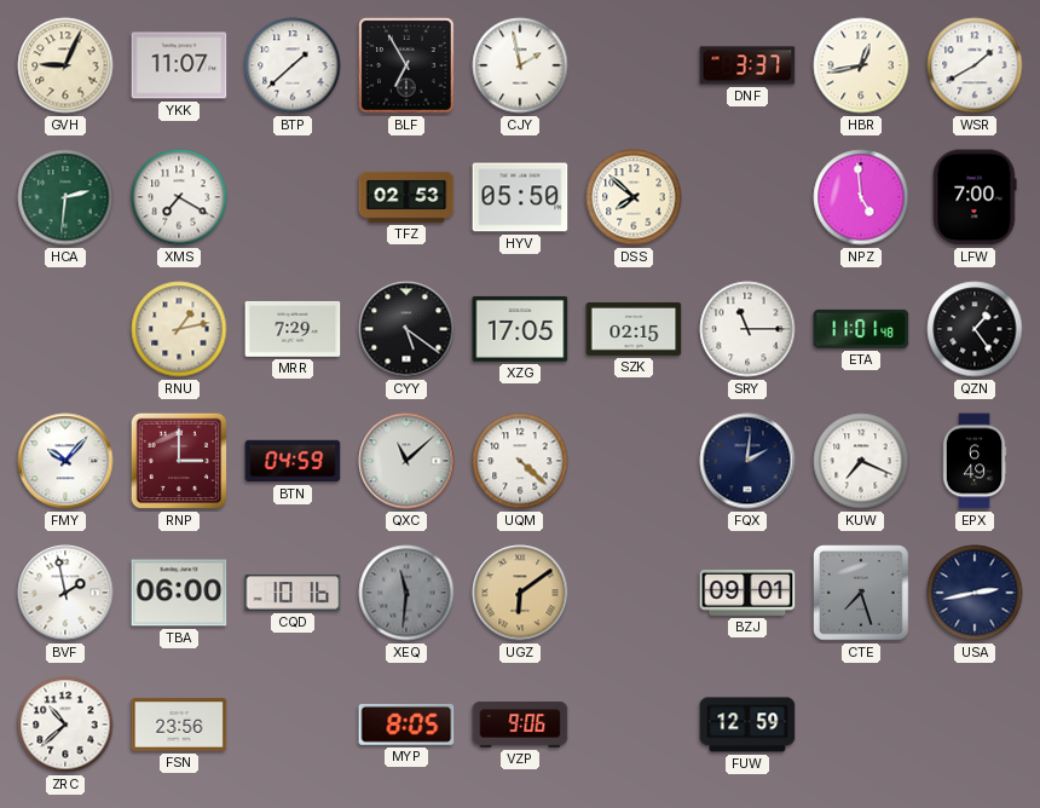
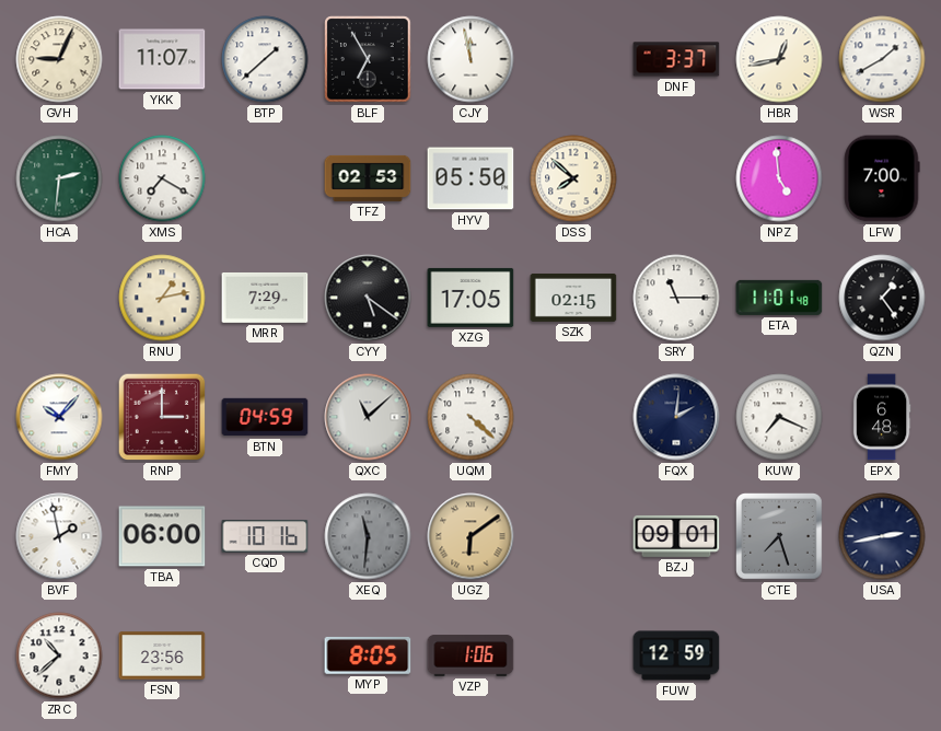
CJY: 1:58 -> 11:58 (471, 59)
EPX: 6:49 -> 6:48 (882, 417)
VZP: 9:06 -> 1:06 (471, 655)
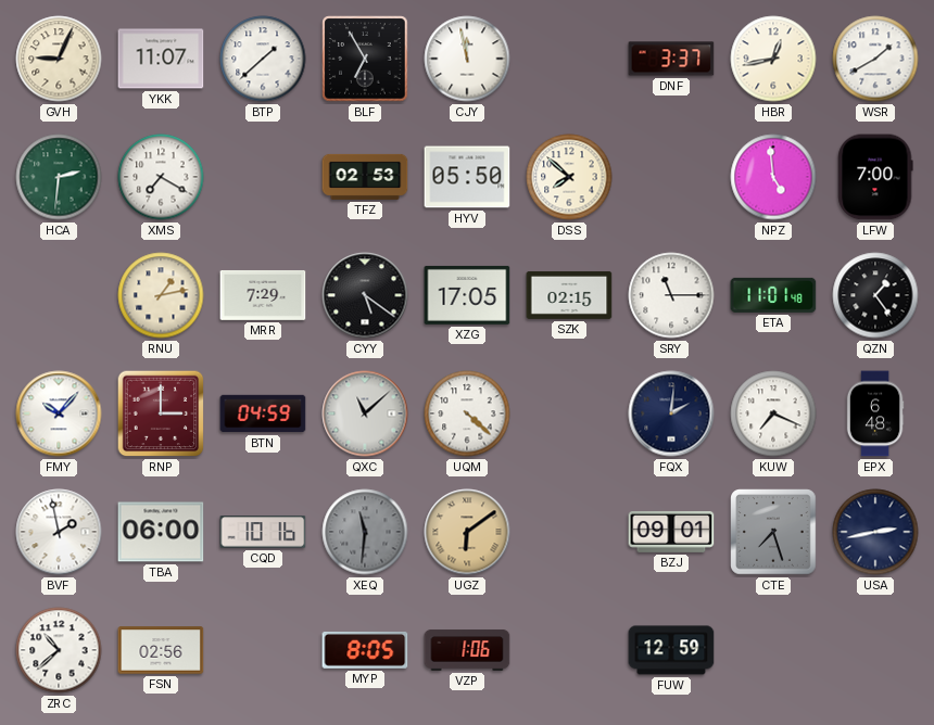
FSN: 23:56 -> 02:56 (161, 650)
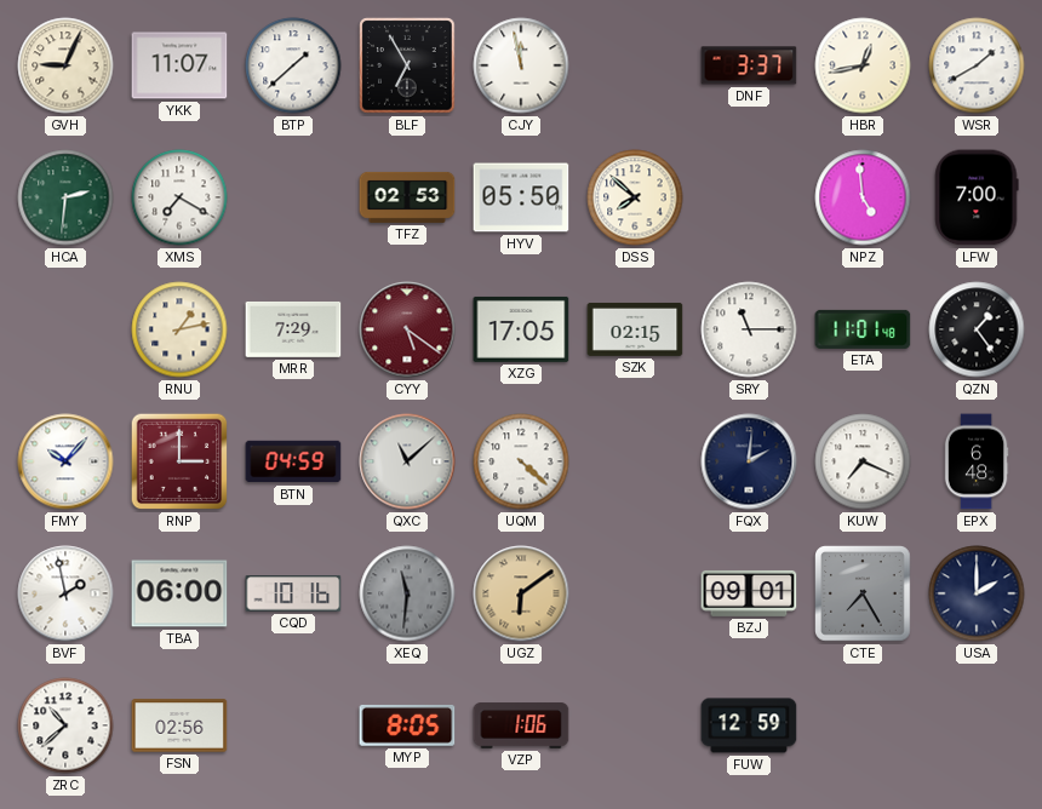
CYY dial: black -> burgundy (407, 329)
CTE: 7:27 -> 7:25 (863, 593)
USA: 2:43 -> 2:00 (977, 593)
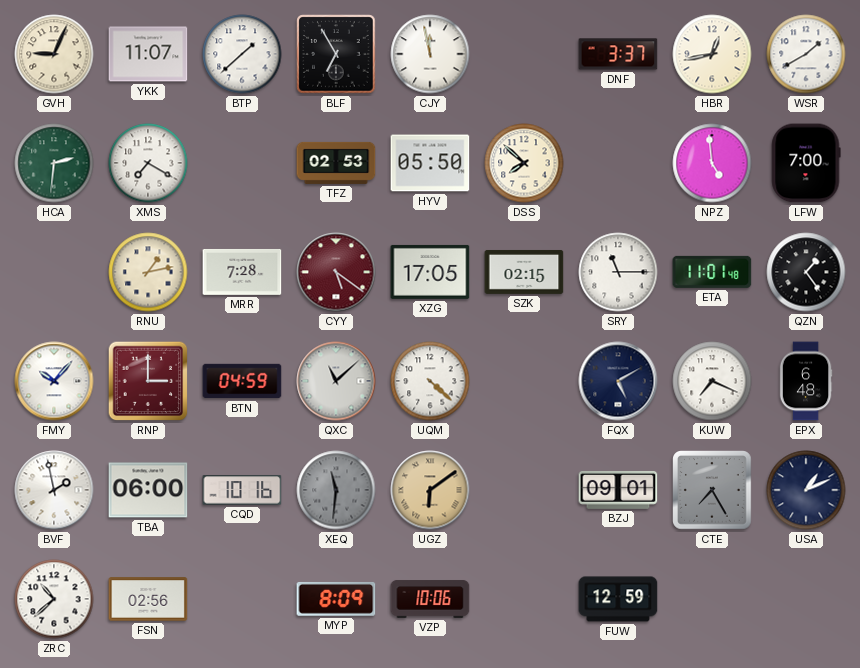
MRR: 7:29 -> 7:28 (242, 272)
FQX: 2:01 -> 5:10 (618, 381)
USA: 2:00 -> 1:11 (806, 490)
MYP: 8:05 -> 8:09 (336, 599)
VZP: 1:06 -> 10:06 (430, 599)
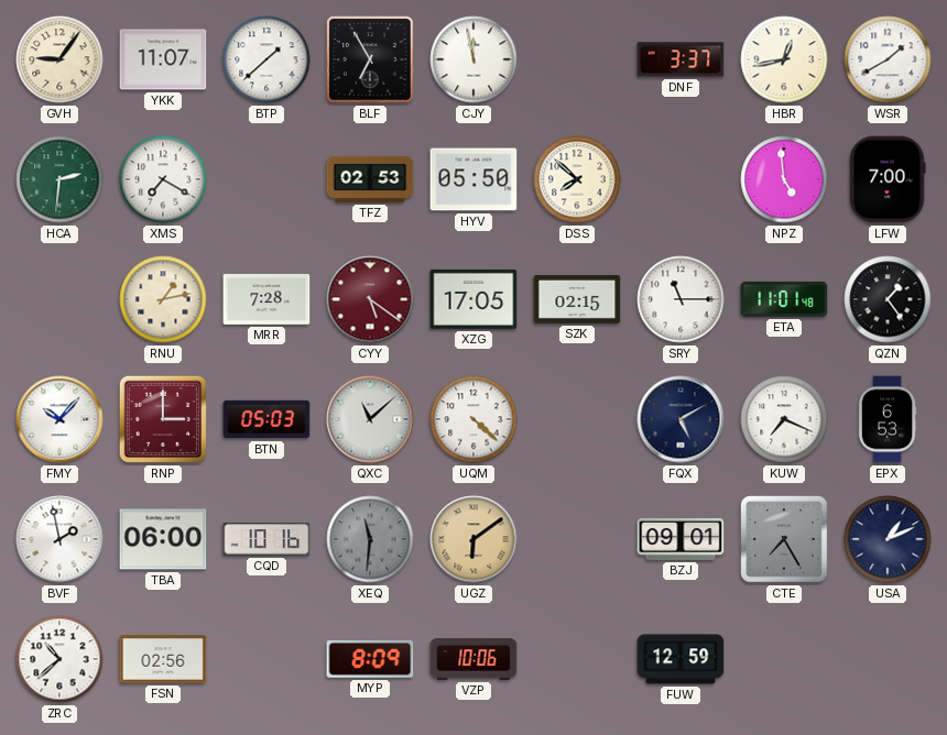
GVH: 9:04 -> 9:06 (59, 59)
BTN: 04:59 -> 05:03 (266, 419)
EPX: 6:48 -> 6:53 (888, 419)
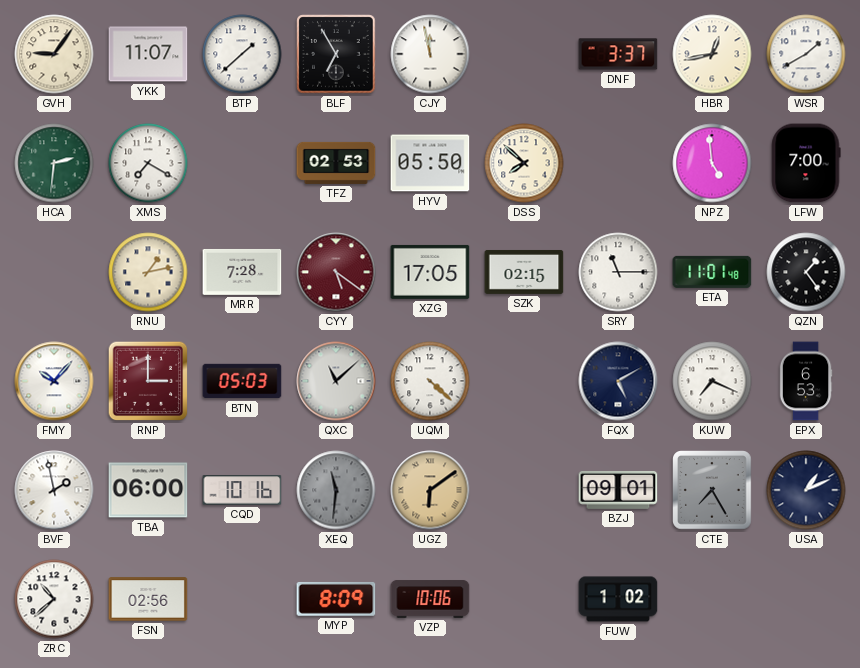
FUW: 12:59 -> 1:02 (618, 599)
